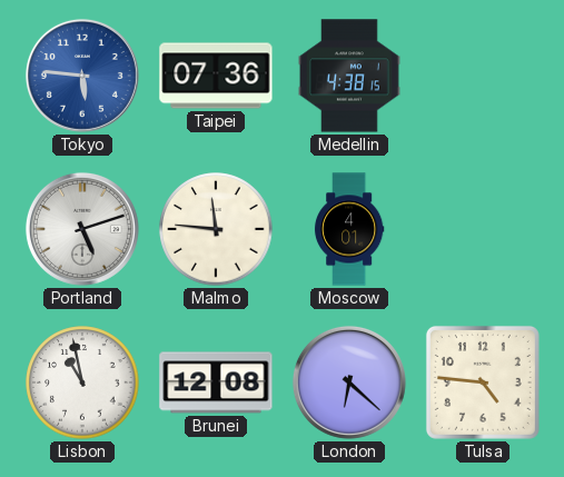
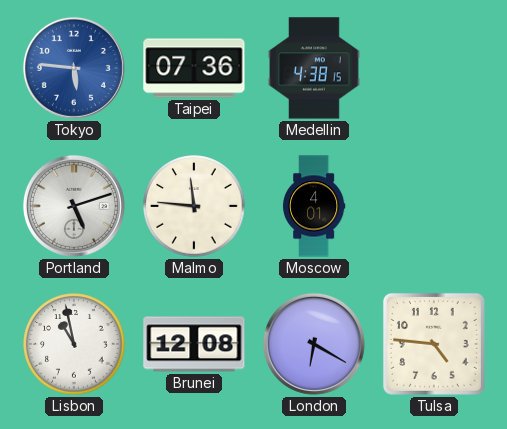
London: 6:22 -> 6:20 (314, 344)
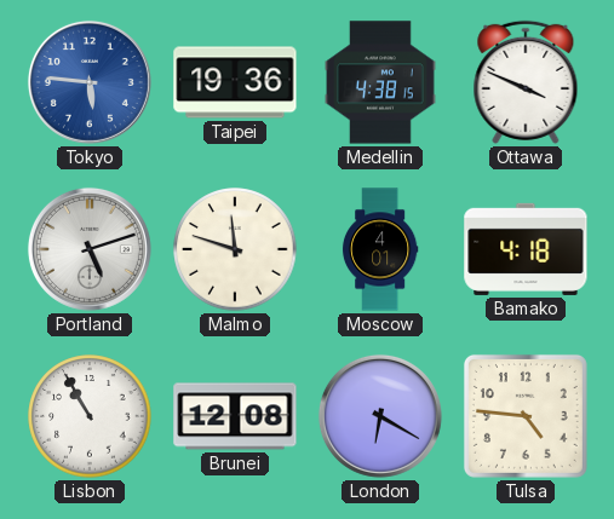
Taipei: 07:36 -> 19:36 (235, 82)
Ottawa: none -> 3:49 (526, 82)
Malmo: 11:46 -> 11:48 (235, 249)
Bamako: none -> 4:18 (526, 249)
Lisbon: 10:58 -> 10:55 (90, 416)
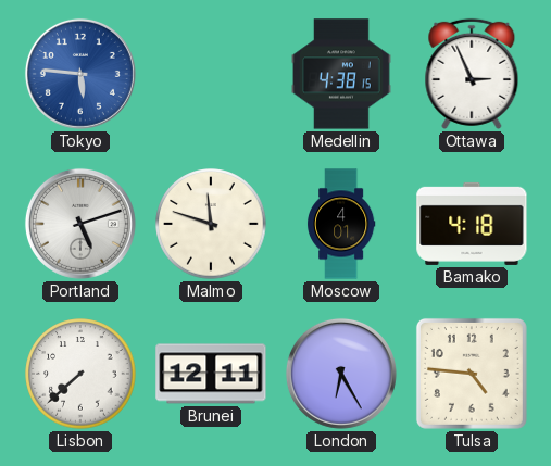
Taipei: 19:36 -> none (235, 82)
Ottawa: 3:49 -> 2:56 (472, 74)
Lisbon: 10:55 -> 7:38 (80, 374)
Brunei: 12:08 -> 12:11 (211, 374)
London: 6:20 -> 6:25 (341, 374)
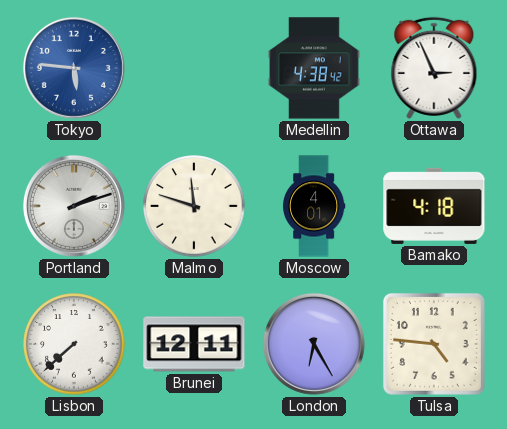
Medellin: 4:38:15 -> 4:38:42 (315, 68)
Portland: 5:12 -> 2:12 (74, 206)
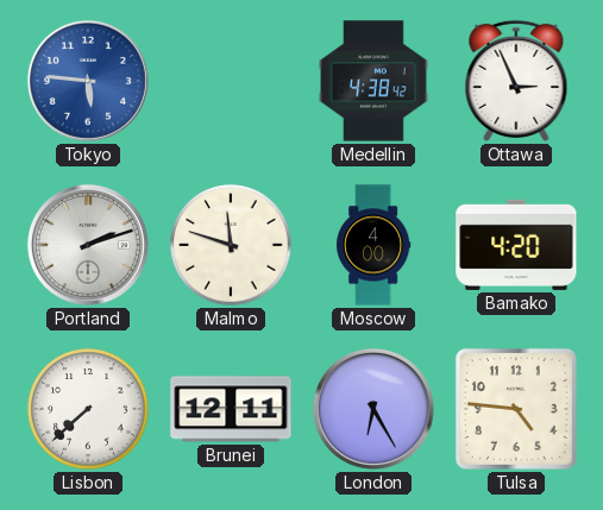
Moscow: 4:01 -> 4:00 (373, 245)
Bamako: 4:18 -> 4:20 (516, 245)
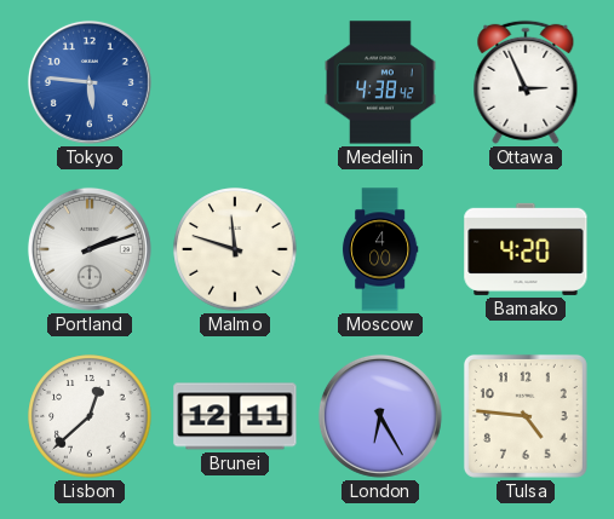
Lisbon: 7:38 -> 12:38 (90, 416)
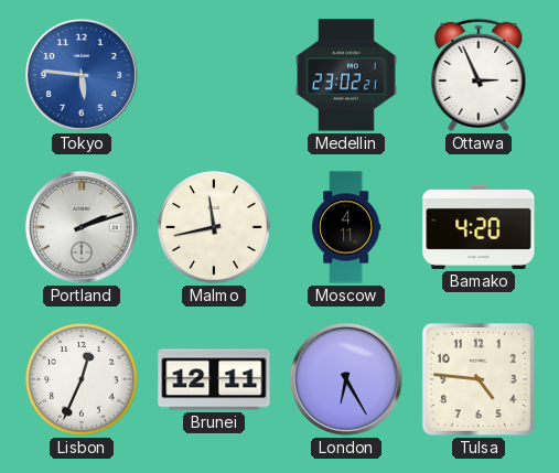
Medellin: 4:38 -> 23:02 (347, 75)
Malmo: 11:48 -> 11:43 (214, 227)
Moscow: 4:00 -> 4:11 (346, 227)
Lisbon: 12:38 -> 12:34 (82, 379)
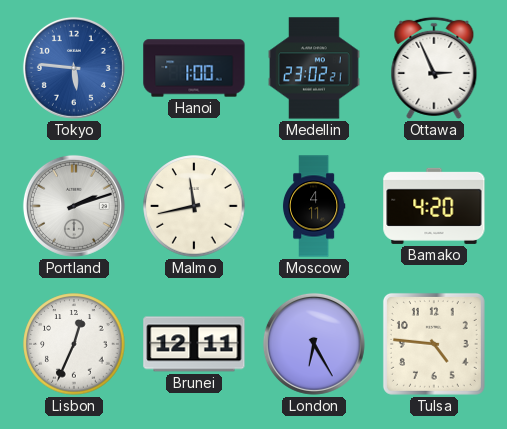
Hanoi: none -> 1:00 (194, 68)
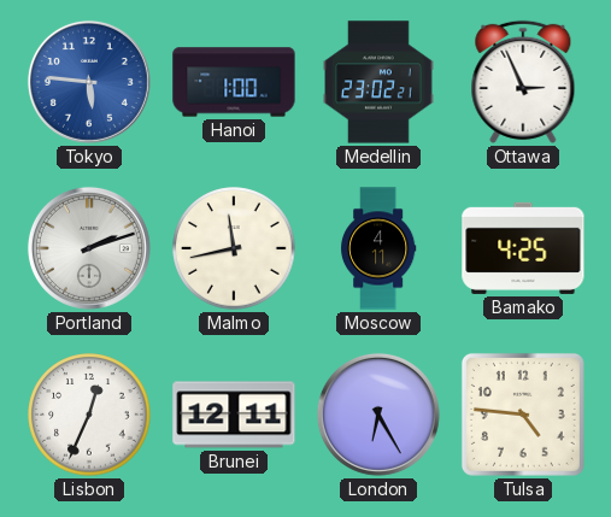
Bamako: 4:20 -> 4:25 (523, 248)
